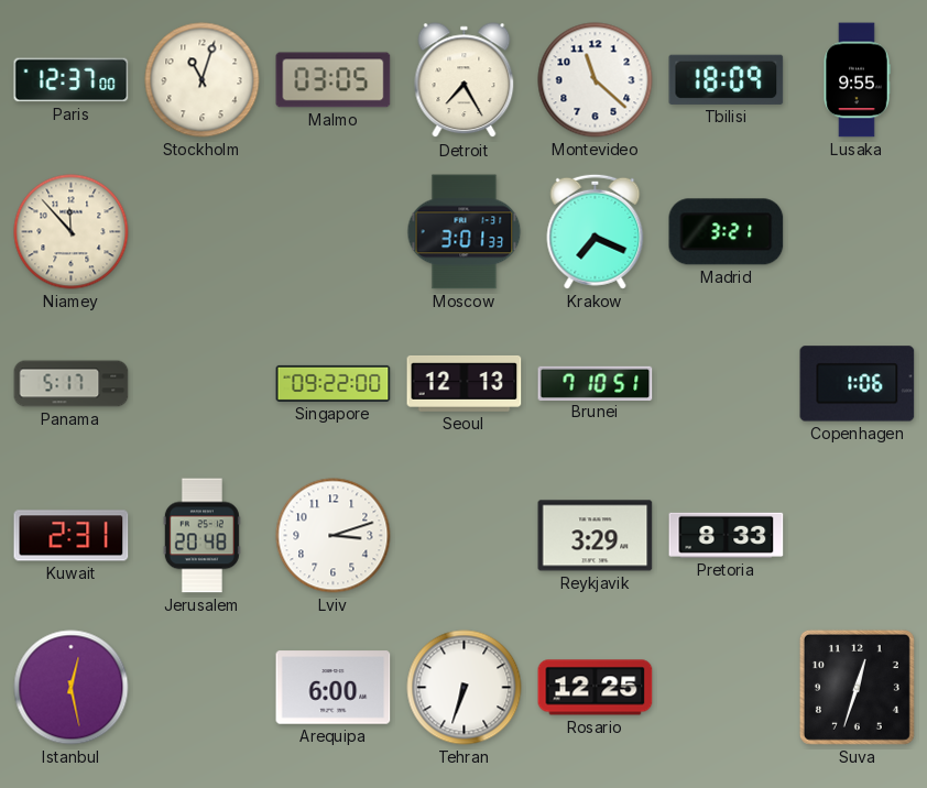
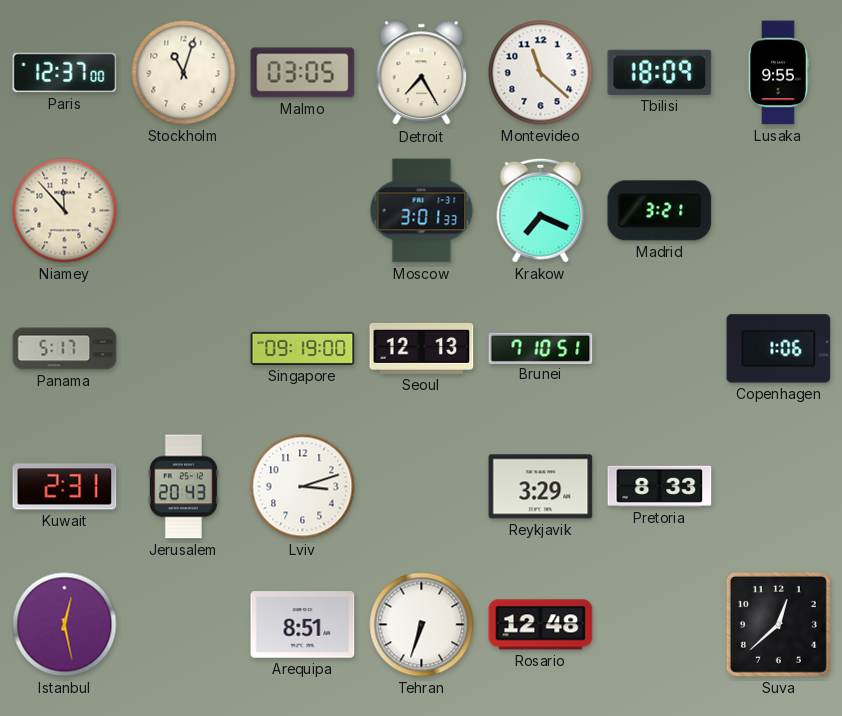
Singapore: 09:22 -> 09:19 (303, 348)
Jerusalem: 20:48 -> 20:43 (183, 487)
Arequipa: 6:00 -> 8:51 (303, 625)
Rosario: 12:25 -> 12:48 (541, 625)
Suva: 12:33 -> 12:38 (778, 624)
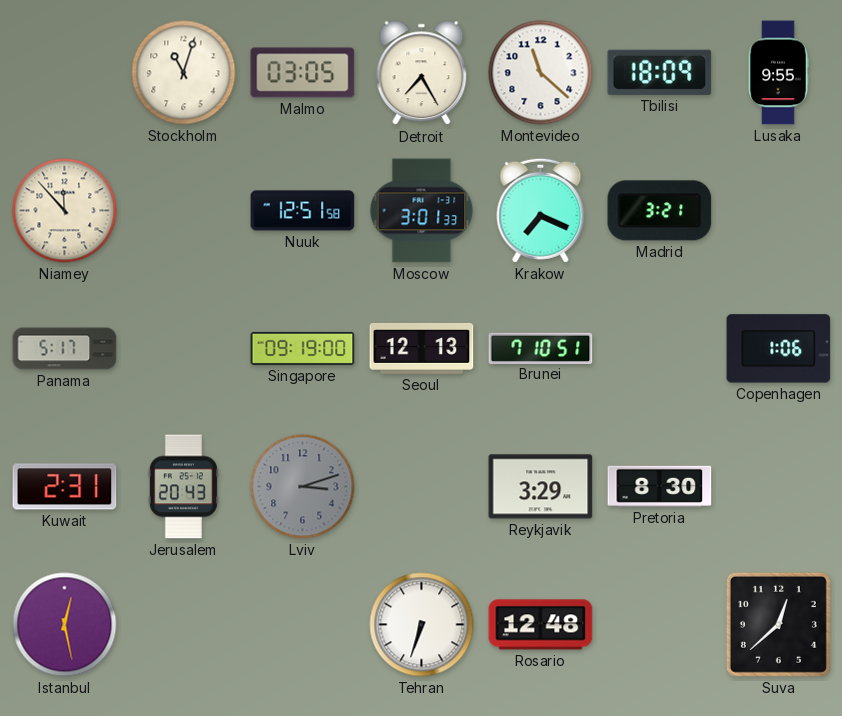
Paris: 12:37 -> none (65, 73)
Nuuk: none -> 12:51 (303, 211)
Lviv dial: white -> grey (303, 487)
Pretoria: 8:33 -> 8:30 (660, 486)
Arequipa: 8:51 -> none (303, 625)
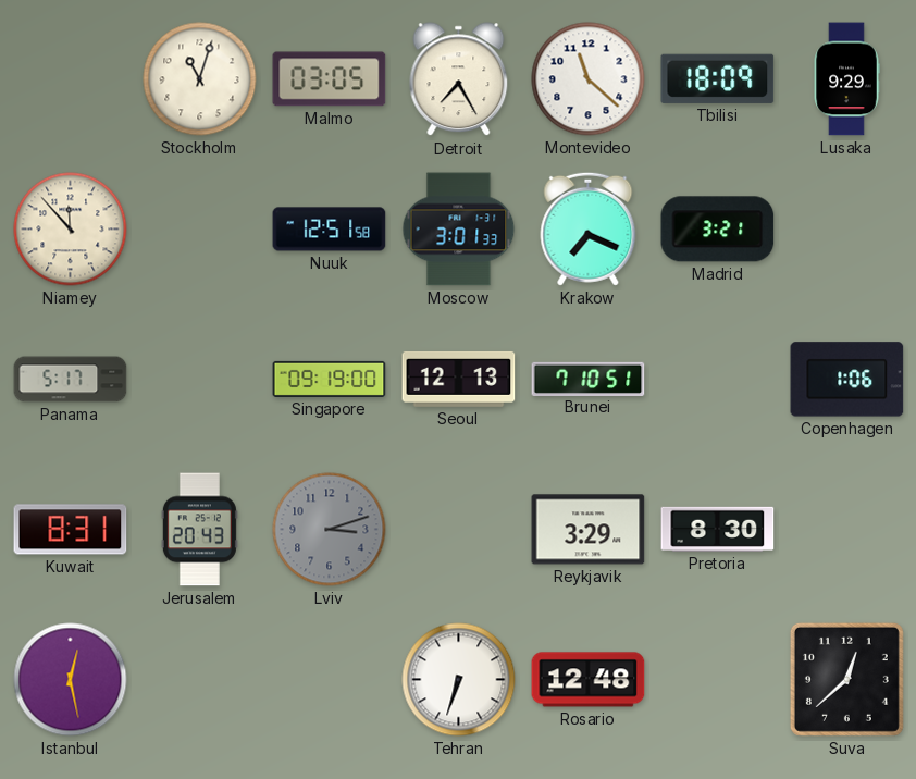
Lusaka: 9:55 -> 9:29 (846, 79)
Kuwait: 2:31 -> 8:31 (71, 530)
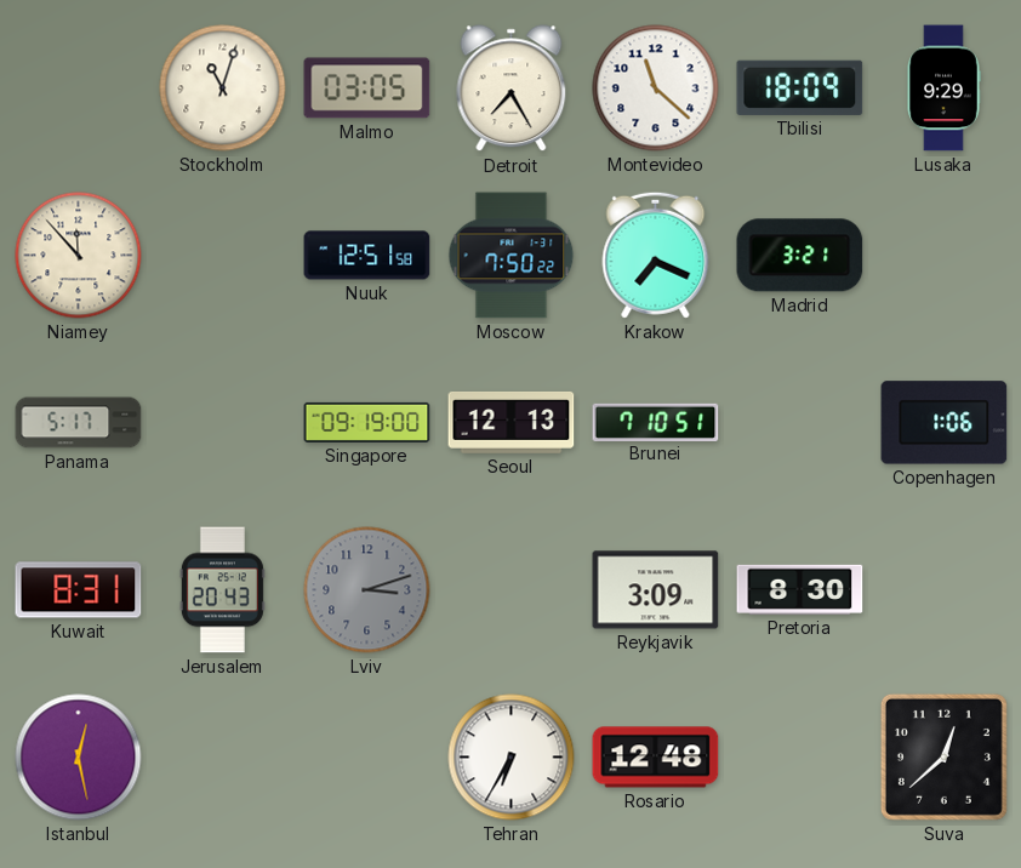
Moscow: 3:01 -> 7:50 (512, 256)
Reykjavik: 3:29 -> 3:09 (656, 590)
Tehran: 6:33 -> 6:35 (512, 758)
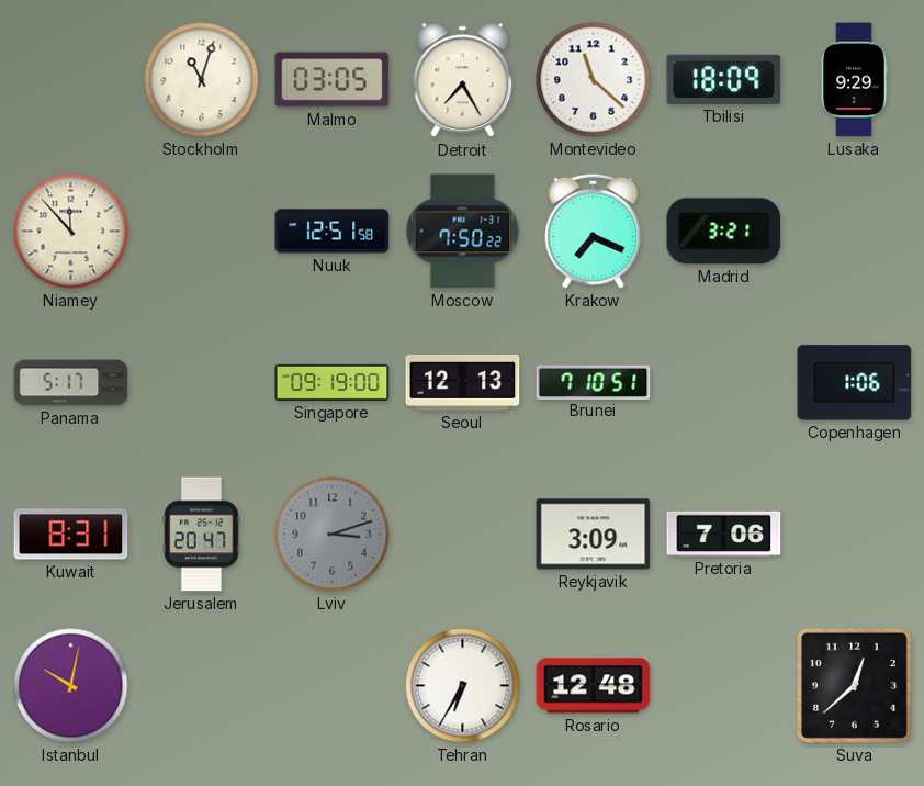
Jerusalem: 20:43 -> 20:47 (201, 535)
Pretoria: 8:30 -> 7:06 (724, 534)
Istanbul: 12:28 -> 10:02 (71, 686)
